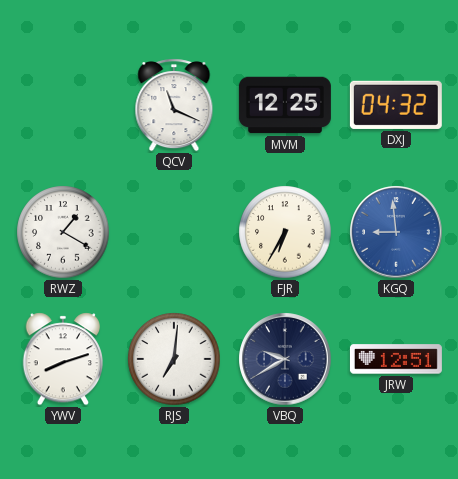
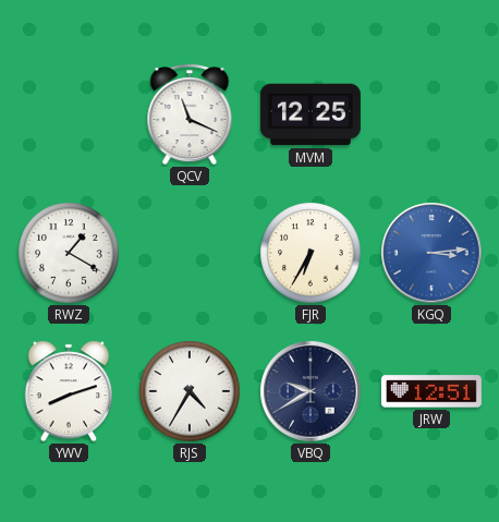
DXJ: 04:32 -> none (396, 105)
KGQ: 8:59 -> 3:14 (431, 253)
RJS: 7:01 -> 4:35 (190, 391)
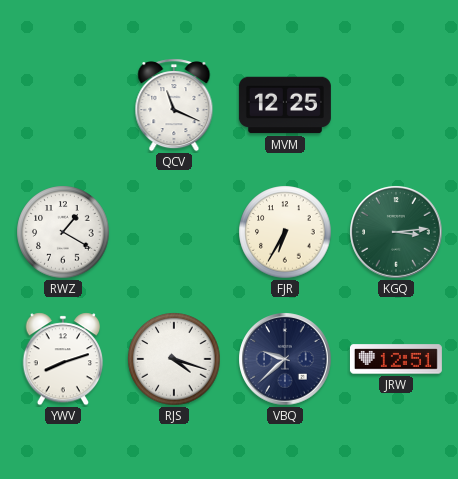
KGQ dial: blue -> green (396, 232)
RJS: 4:35 -> 4:18 (174, 359)
VBQ: 9:40 -> 9:38 (285, 359)
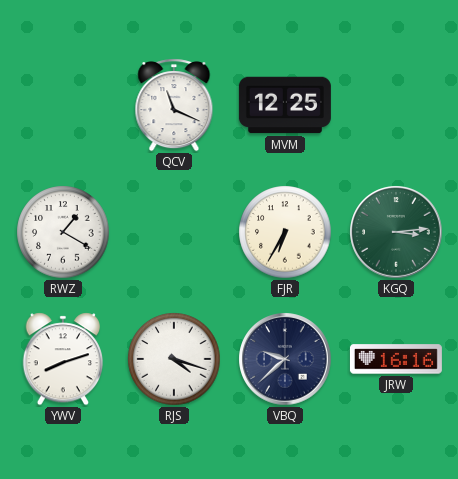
JRW: 12:51 -> 16:16 (396, 359)
